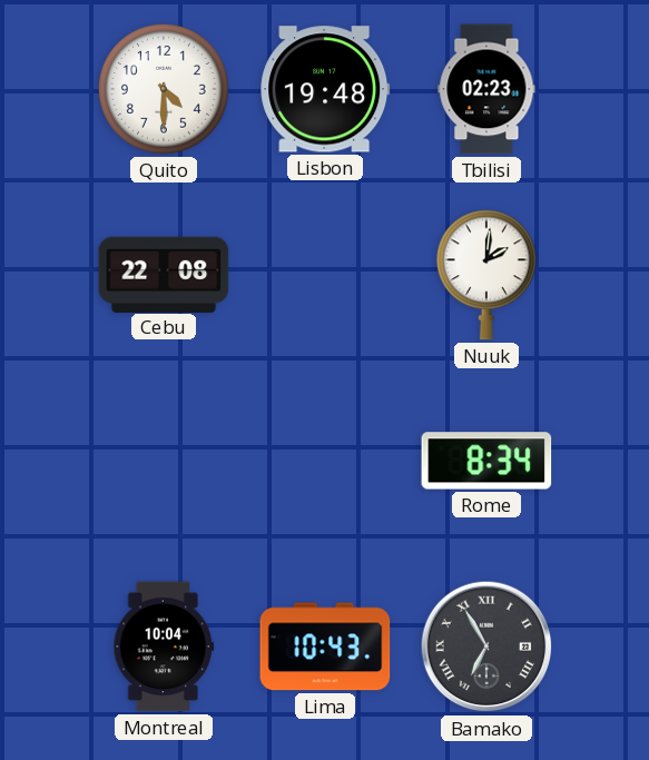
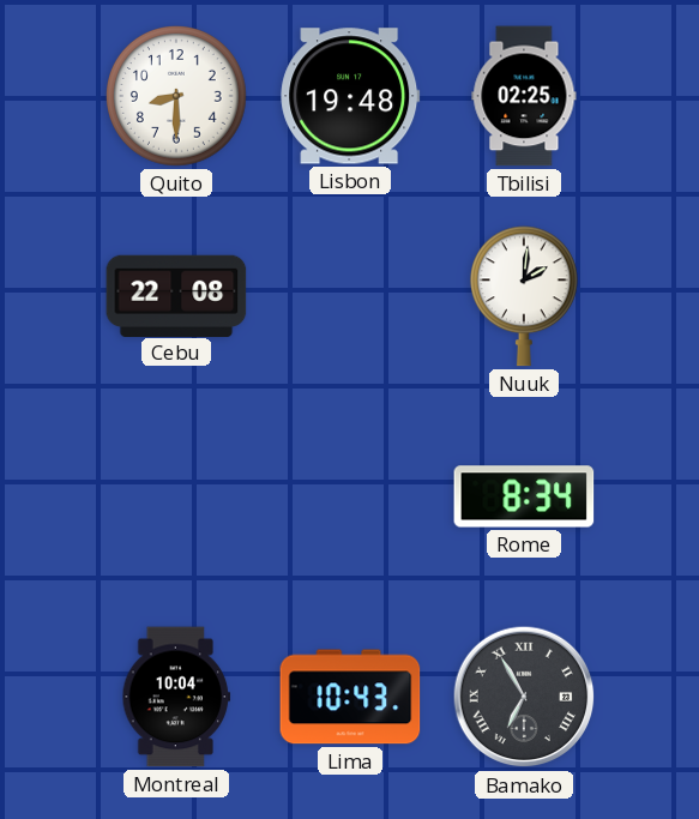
Quito: 4:30 -> 8:30 (177, 97)
Tbilisi: 02:23 -> 02:25 (524, 96)
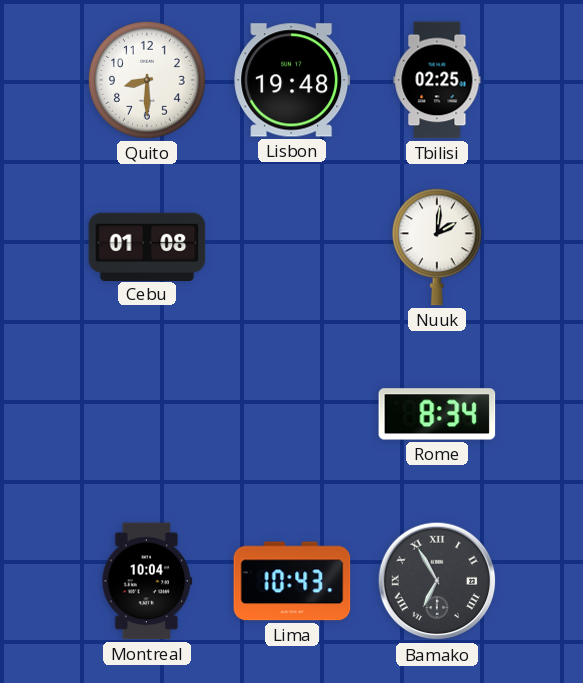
Cebu: 22:08 -> 01:08 (147, 246)
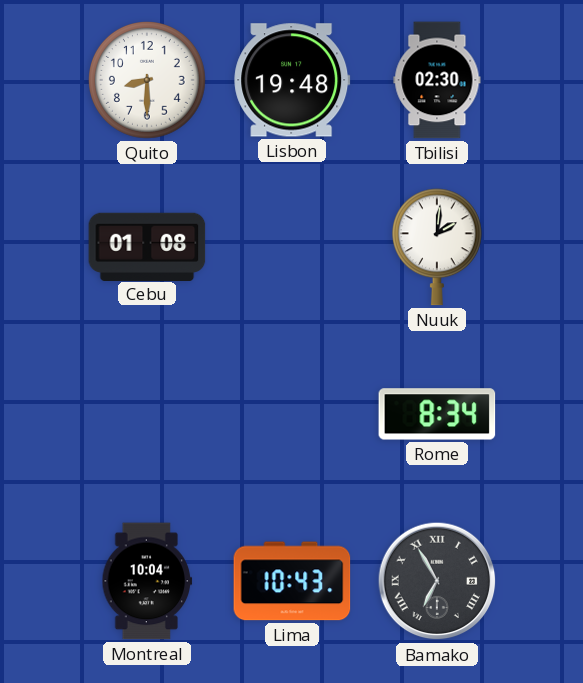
Tbilisi: 02:25 -> 02:30 (437, 80)
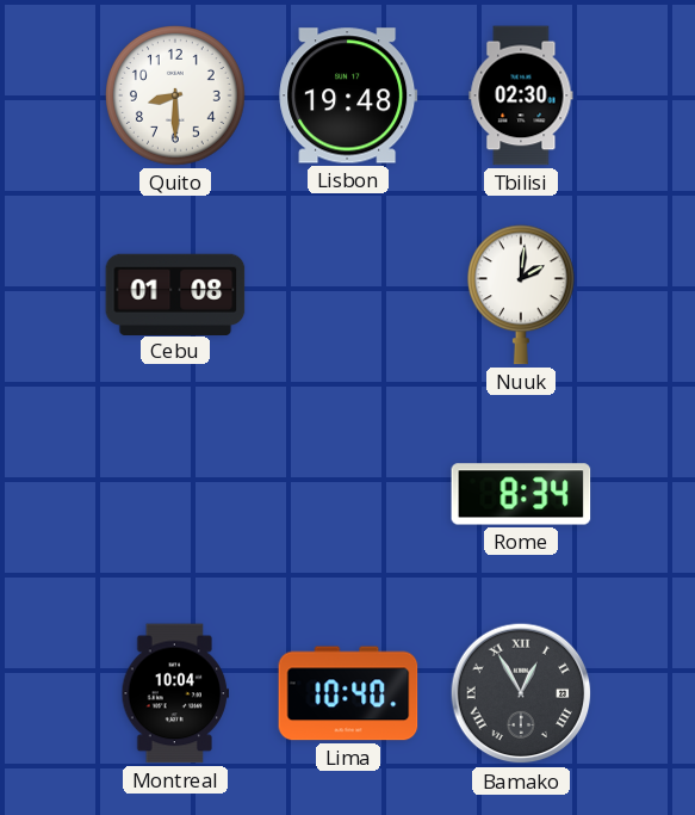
Lima: 10:43 -> 10:40 (348, 693)
Bamako: 6:55 -> 12:55 (521, 693)
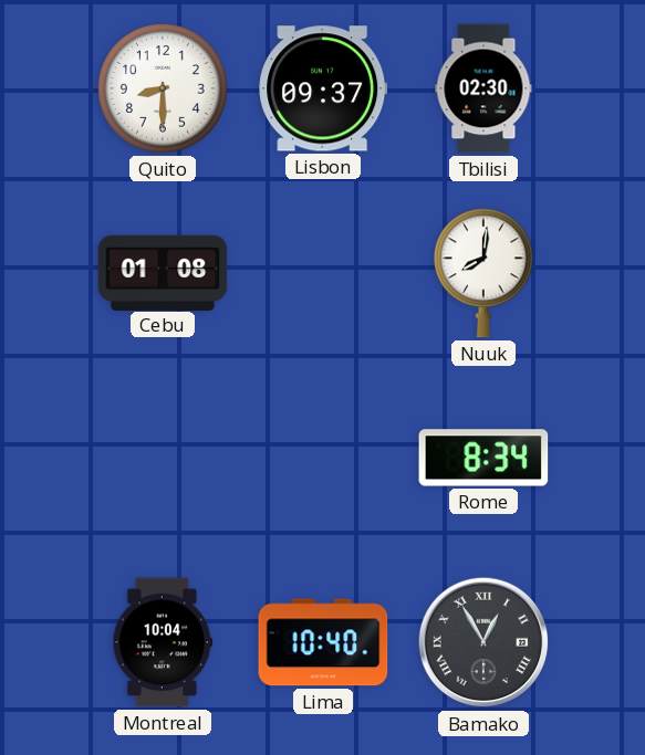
Lisbon: 19:48 -> 09:37 (323, 88)
Nuuk: 2:01 -> 8:01 (483, 273)
